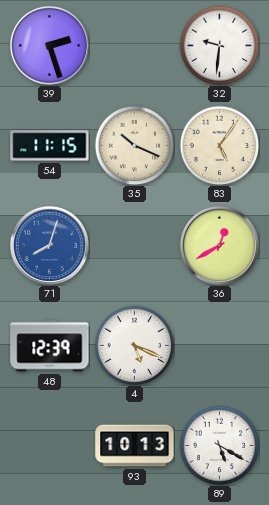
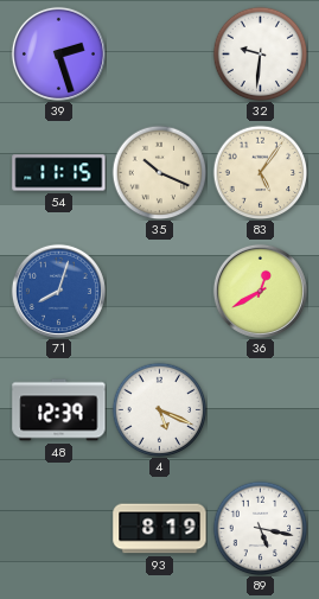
93: 10:13 -> 8:19 (160, 529)
89: 5:20 -> 5:17 (260, 528)
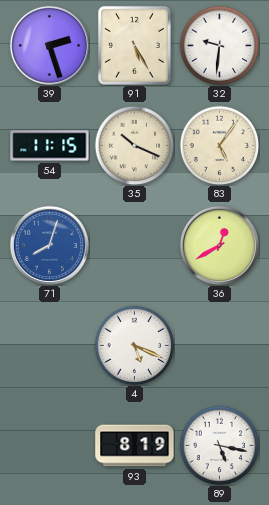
91: none -> 5:25 (134, 45)
48: 12:39 -> none (59, 410)
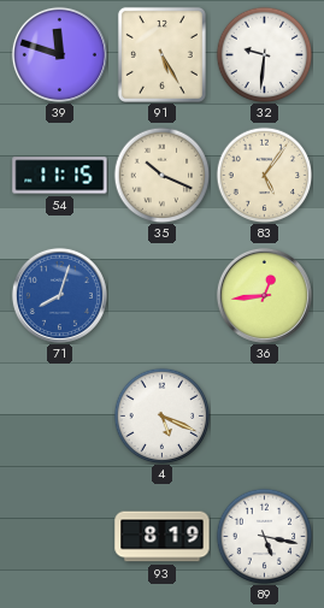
39: 2:27 -> 11:48 (59, 54)
36: 12:40 -> 12:44 (264, 295)
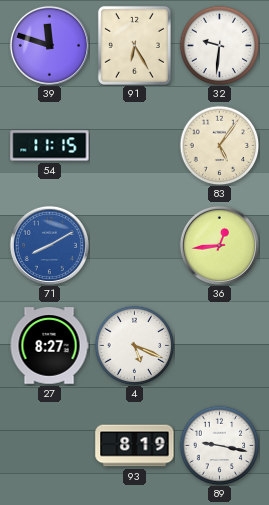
91: 5:25 -> 6:25 (134, 45)
35: 10:19 -> none (161, 175)
71: 8:03 -> 8:10 (49, 245)
27: none -> 8:27 (49, 346)
89: 5:17 -> 9:17 (219, 445)
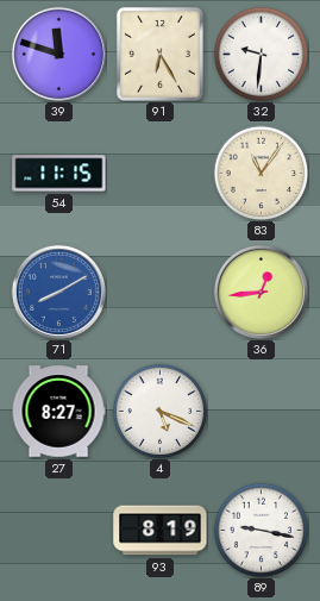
83: 5:06 -> 11:06 (261, 173)
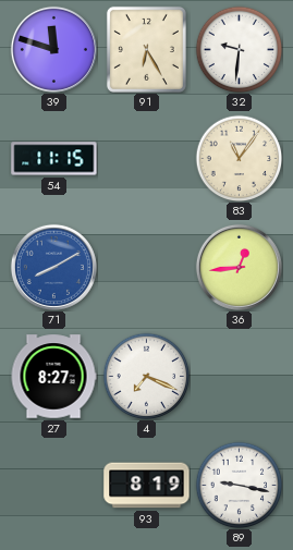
4: 5:19 -> 7:19 (146, 376)
